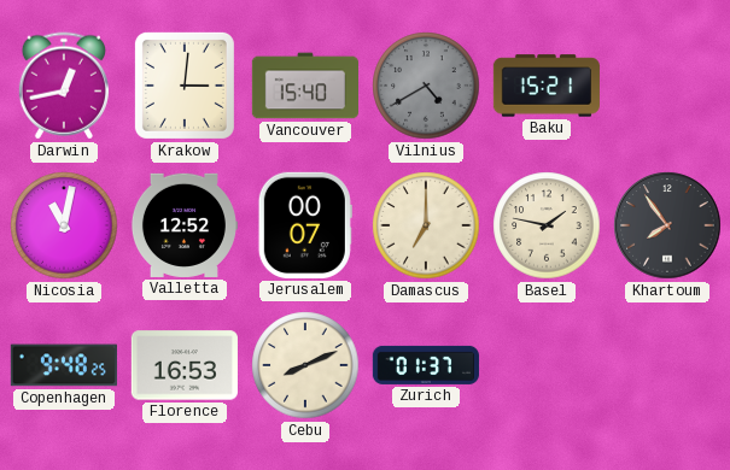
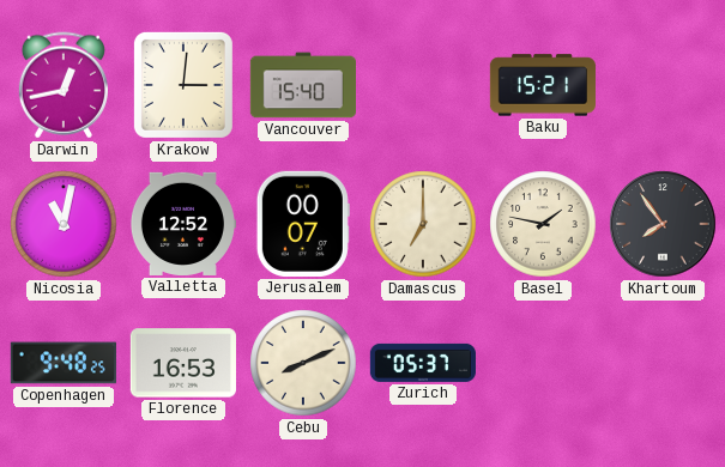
Vilnius: 4:40 -> none (426, 86)
Zurich: 01:37 -> 05:37 (423, 363)
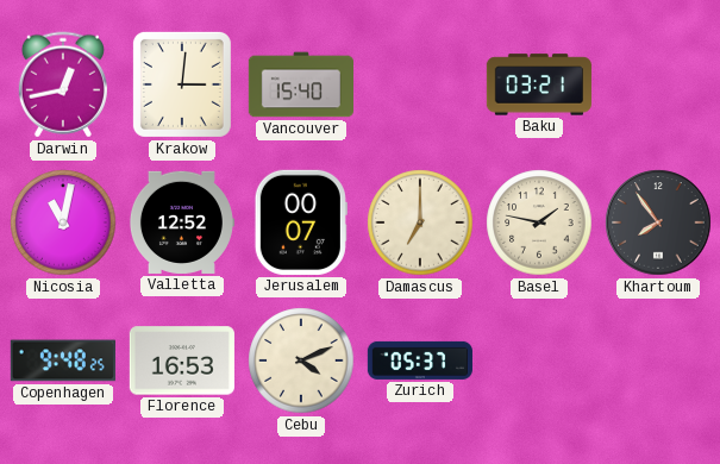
Baku: 15:21 -> 03:21 (539, 84)
Cebu: 8:11 -> 4:11 (301, 360)
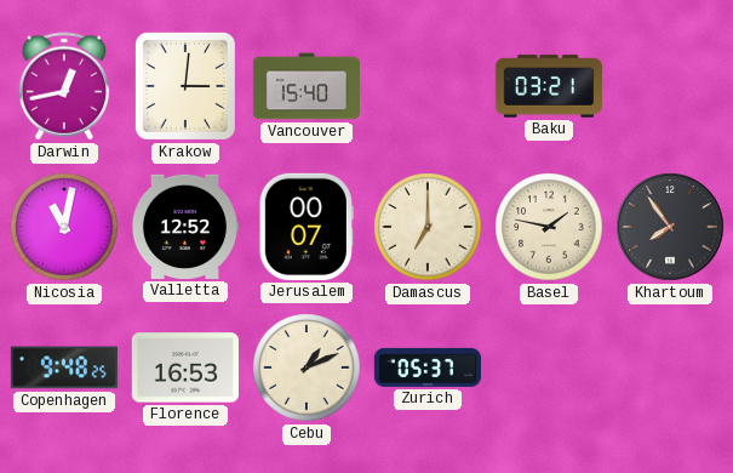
Cebu: 4:11 -> 1:11 (307, 367)
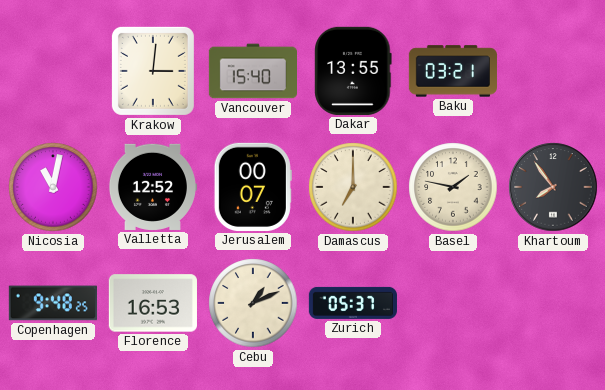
Darwin: 12:43 -> none (64, 86)
Dakar: none -> 13:55 (353, 71)
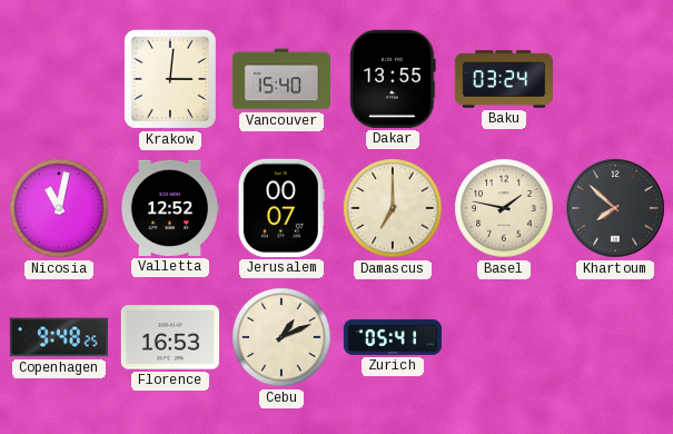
Baku: 03:21 -> 03:24 (504, 79)
Khartoum: 7:54 -> 7:52 (615, 208)
Zurich: 05:37 -> 05:41 (393, 337)
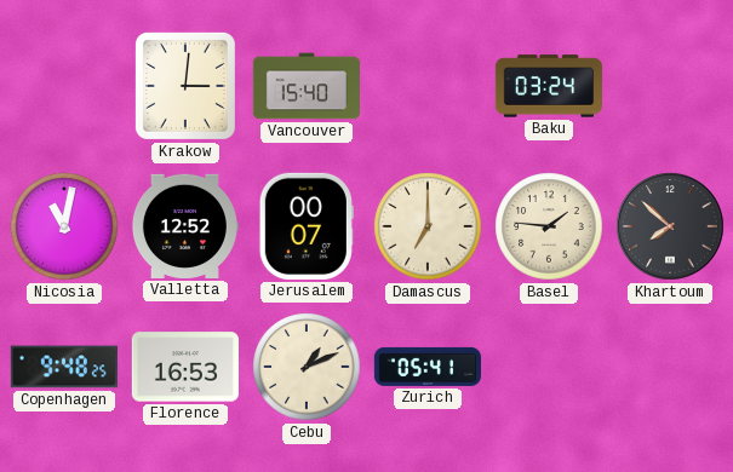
Dakar: 13:55 -> none (393, 79)
Basel: 1:47 -> 1:46 (549, 226)
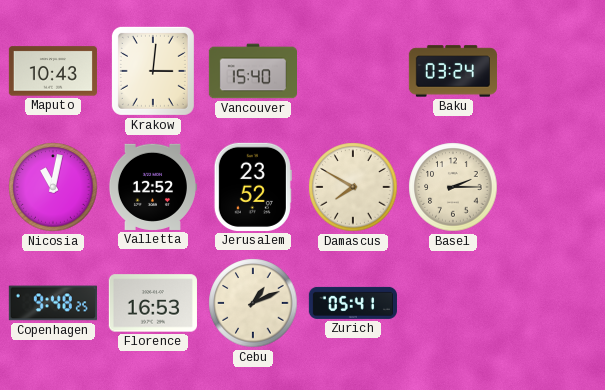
Maputo: none -> 10:43 (53, 71)
Jerusalem: 00:07 -> 23:52 (253, 187)
Damascus: 7:00 -> 7:50 (353, 187)
Basel: 1:46 -> 2:15 (453, 187)
Khartoum: 7:52 -> none (670, 226)
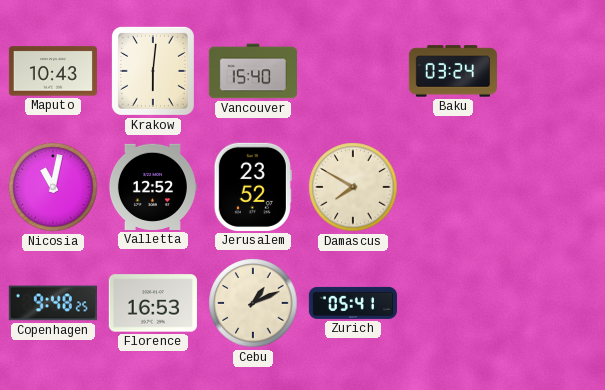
Krakow: 3:01 -> 6:01 (153, 71)
Basel: 2:15 -> none (453, 187)
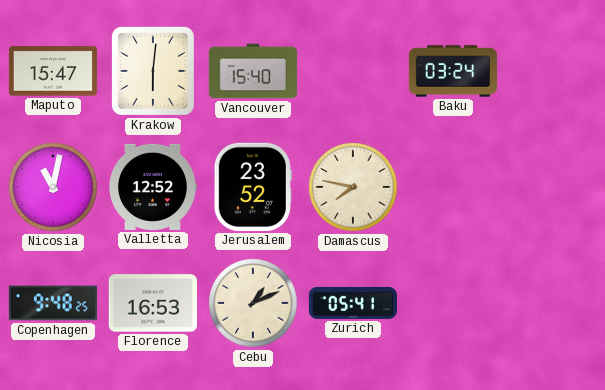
Maputo: 10:43 -> 15:47 (53, 71)
Damascus: 7:50 -> 7:47 (353, 187)
